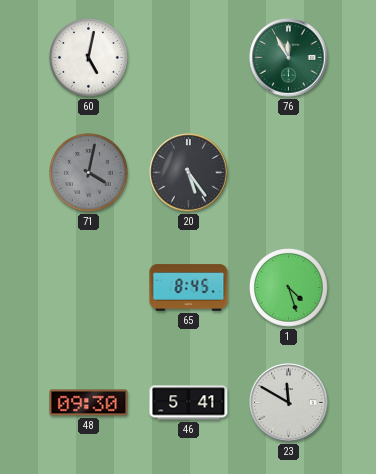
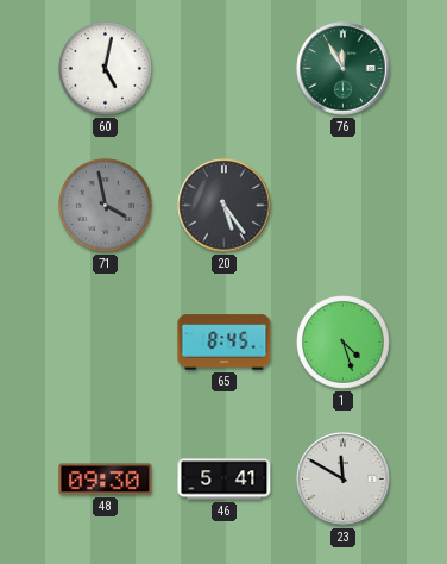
71: 4:02 -> 3:58 (106, 206)
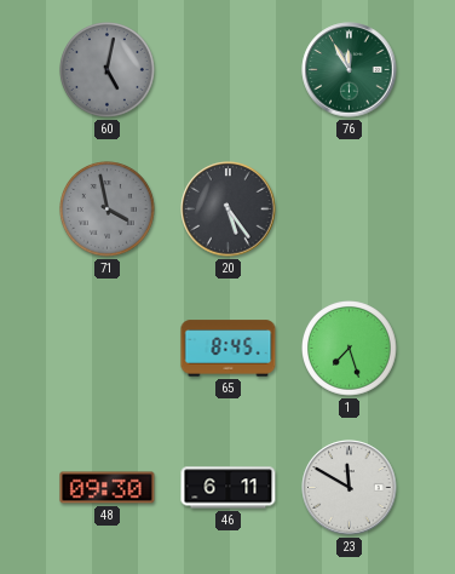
60 dial: white -> grey (108, 70)
1: 4:27 -> 7:27 (350, 349)
46: 5:41 -> 6:11 (229, 488)
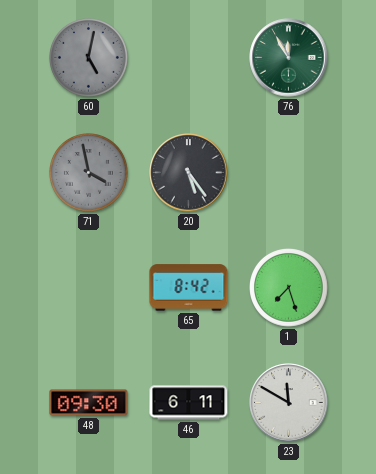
65: 8:45 -> 8:42 (189, 288)
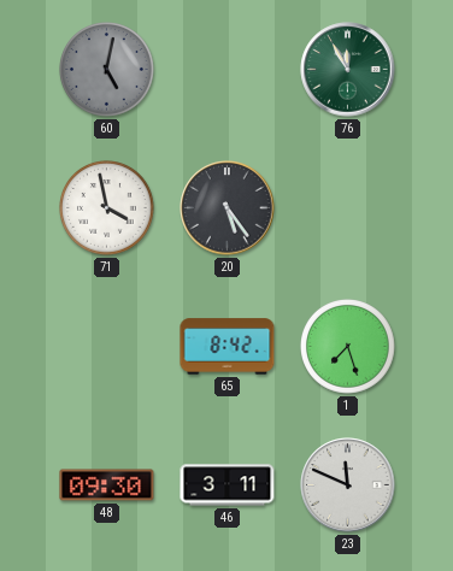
71 dial: grey -> white (107, 208)
46: 6:11 -> 3:11 (228, 485)
23: 11:50 -> 11:49 (348, 485)
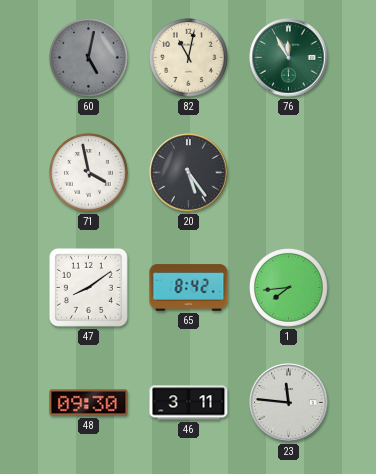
82: none -> 11:02 (189, 58)
47: none -> 8:09 (88, 287)
1: 7:27 -> 7:44 (289, 288)
23: 11:49 -> 11:46 (289, 403)
